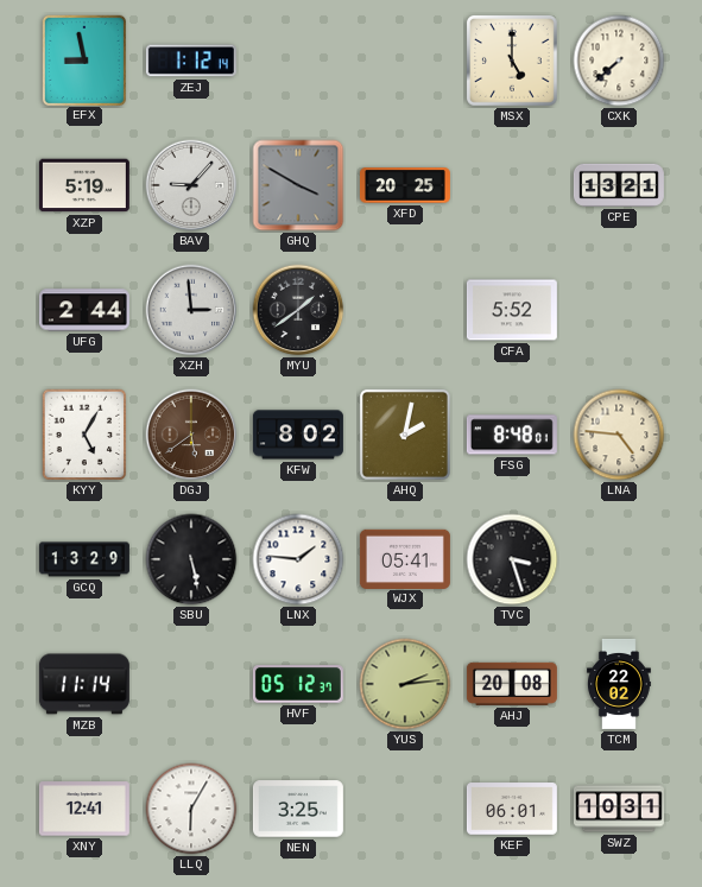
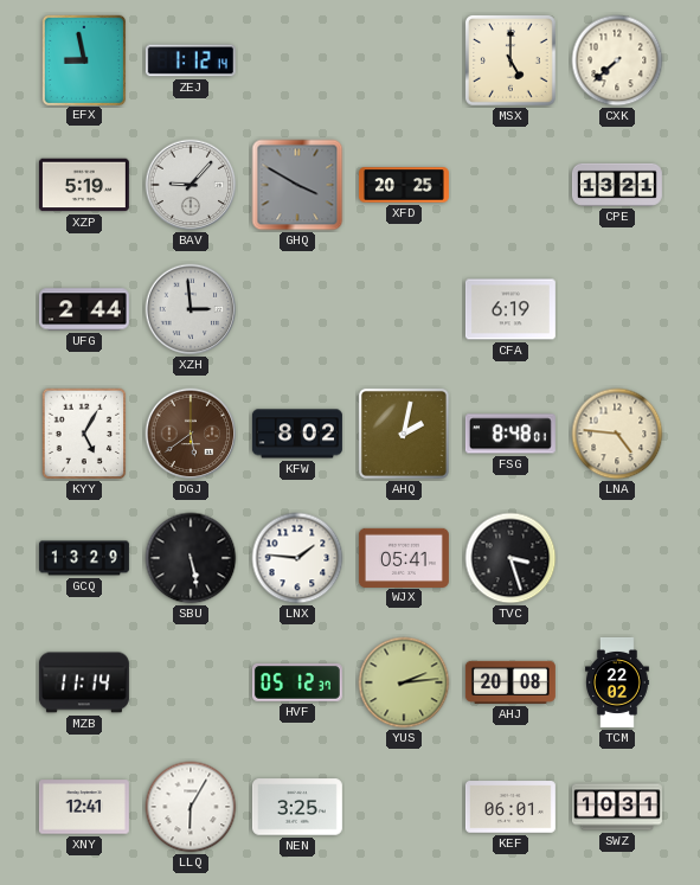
MYU: 1:39 -> none (298, 310)
CFA: 5:52 -> 6:19 (510, 309)
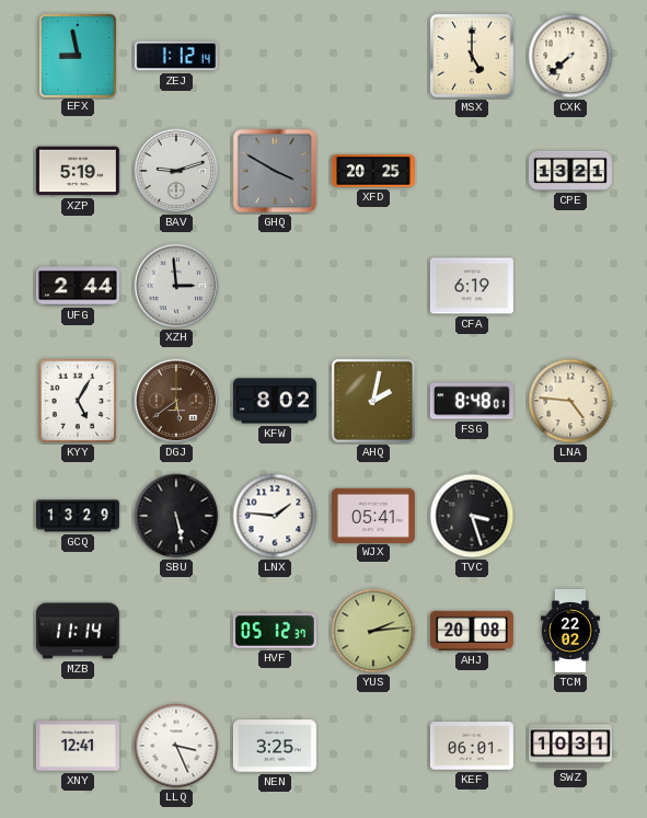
BAV: 9:07 -> 9:12 (176, 171)
LLQ: 6:05 -> 3:26 (176, 746)
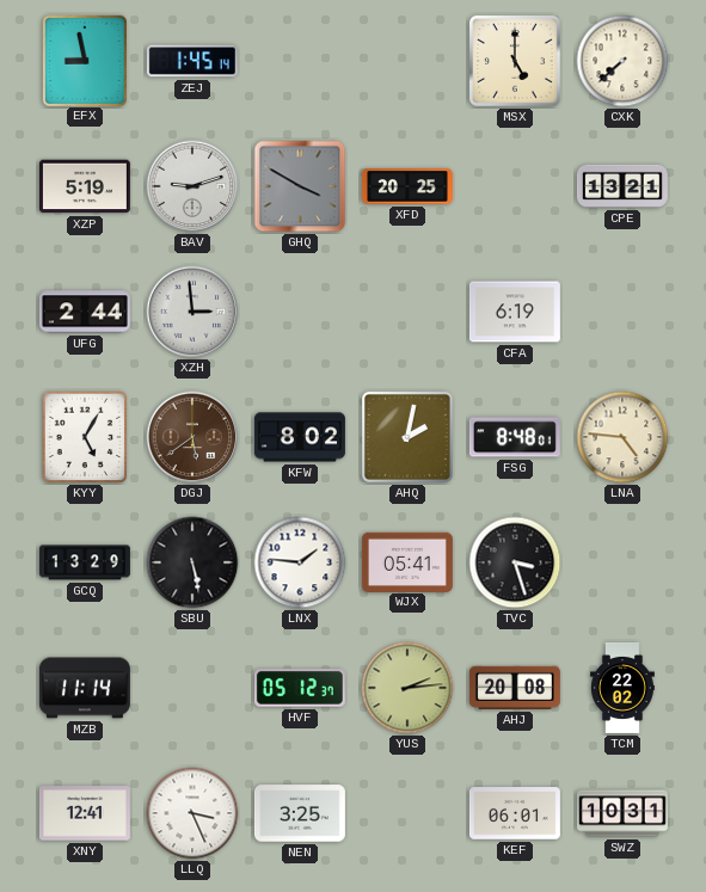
ZEJ: 1:12 -> 1:45 (192, 61)
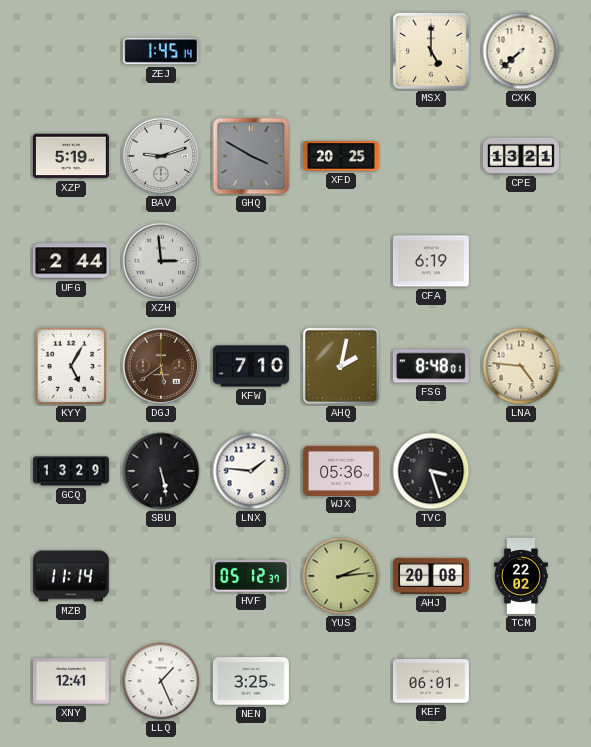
EFX: 8:58 -> none (84, 60)
KFW: 8:02 -> 7:10 (251, 366)
WJX: 05:41 -> 05:36 (341, 470)
LLQ: 3:26 -> 1:26 (161, 681)
SWZ: 10:31 -> none (622, 813)
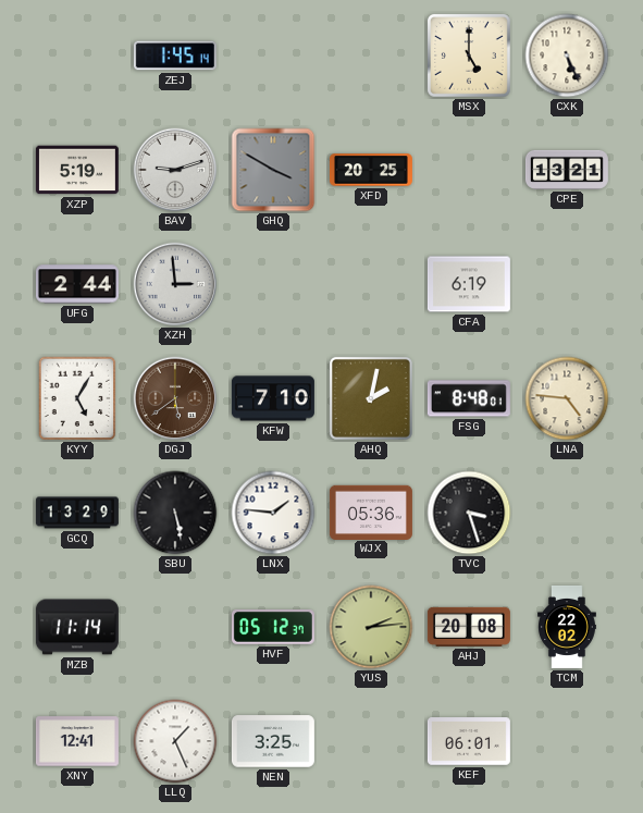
CXK: 7:38 -> 5:26 (567, 56)
